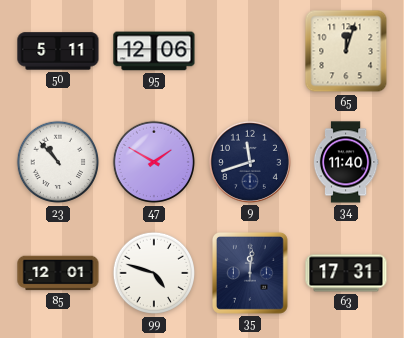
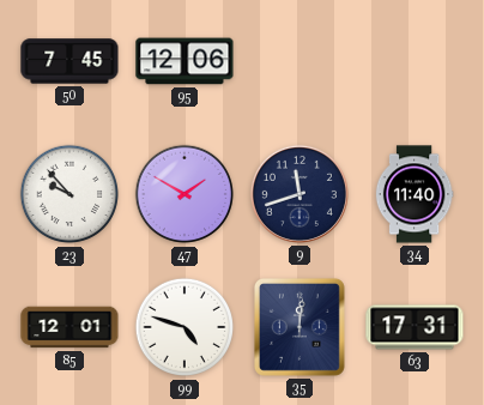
50: 5:11 -> 7:45 (69, 61)
65: 12:03 -> none (346, 51)
23: 10:53 -> 9:53 (69, 194)
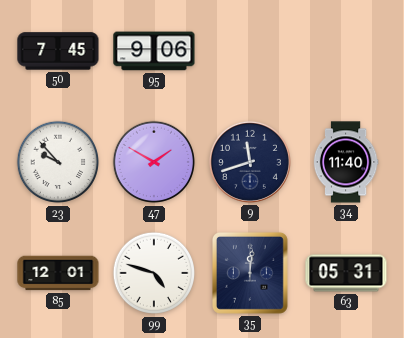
95: 12:06 -> 9:06 (154, 51)
63: 17:31 -> 05:31 (346, 273)
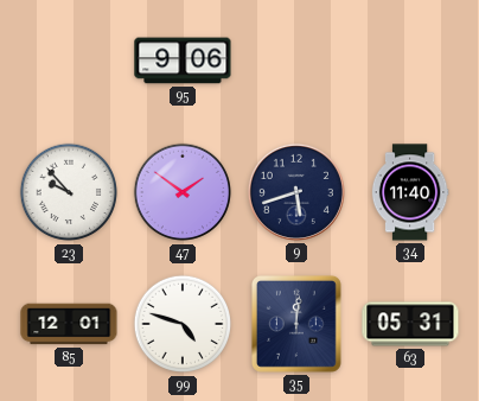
50: 7:45 -> none (58, 51)
47: 1:50 -> 1:51 (183, 192)
9: 11:42 -> 5:42 (296, 192)
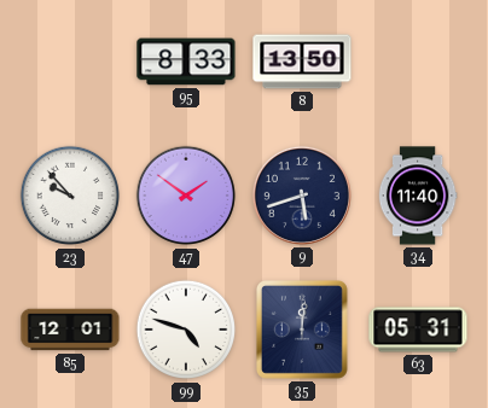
95: 9:06 -> 8:33 (186, 62)
8: none -> 13:50 (302, 62)
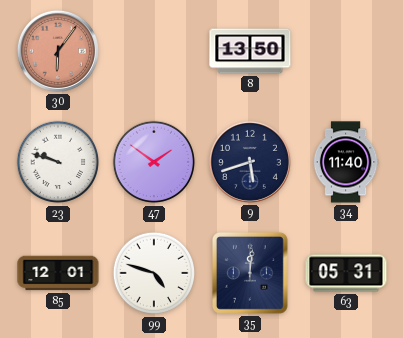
30: none -> 6:06 (58, 51)
95: 8:33 -> none (186, 62)
23: 9:53 -> 9:48 (58, 162)
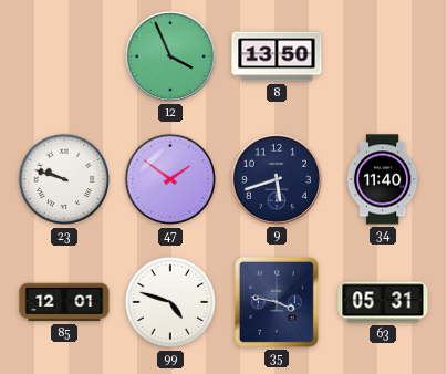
30: 6:06 -> none (58, 51)
12: none -> 3:56 (170, 56)
35: 12:01 -> 3:47 (277, 302)
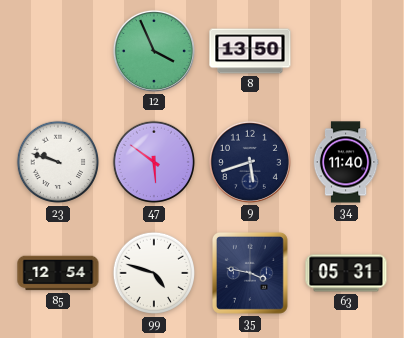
47: 1:51 -> 5:51 (154, 162)
85: 12:01 -> 12:54 (58, 273)
